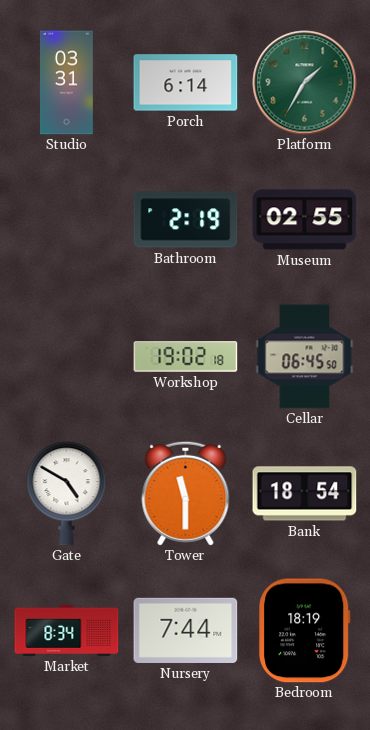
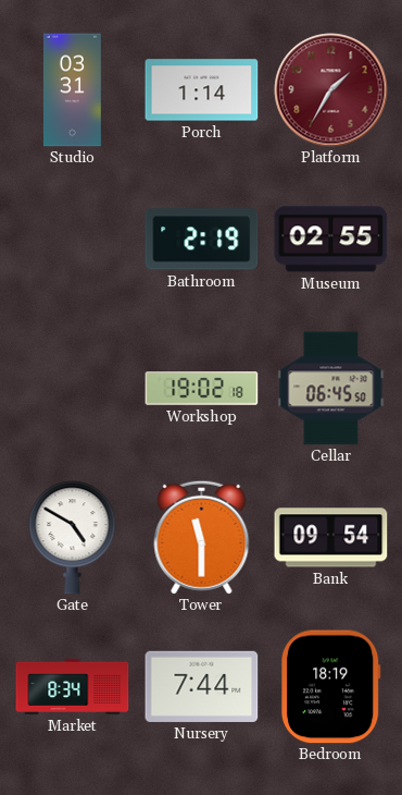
Porch: 6:14 -> 1:14 (202, 90)
Platform dial: green -> burgundy (331, 90)
Bank: 18:54 -> 09:54 (331, 538)
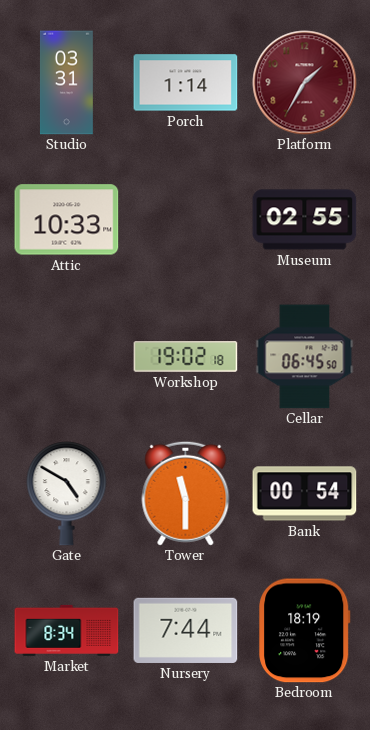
Attic: none -> 10:33 (67, 220)
Bathroom: 2:19 -> none (202, 240)
Bank: 09:54 -> 00:54 (305, 494)
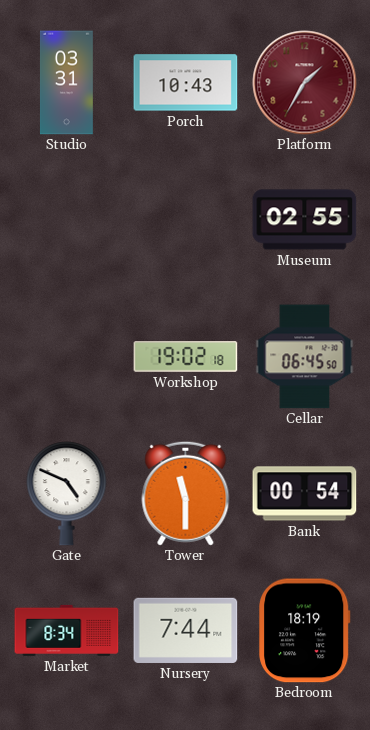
Porch: 1:14 -> 10:43 (186, 83)
Attic: 10:33 -> none (67, 220)
Gate: 4:50 -> 4:49 (67, 494)
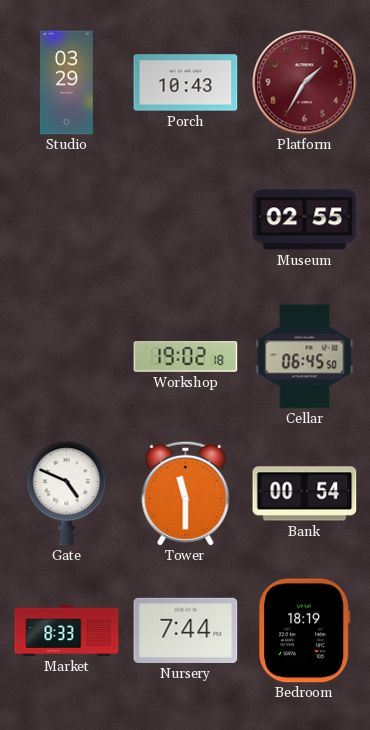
Studio: 03:31 -> 03:29 (66, 83)
Market: 8:34 -> 8:33 (67, 630)
